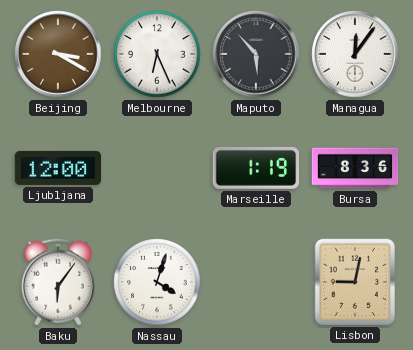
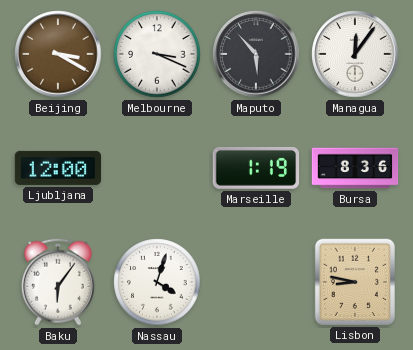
Melbourne: 6:26 -> 3:19 (157, 54)
Lisbon: 9:02 -> 8:47 (354, 281)
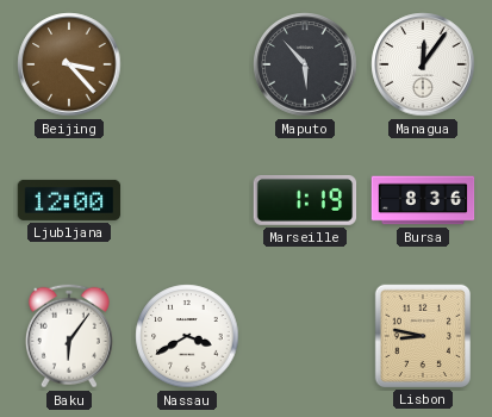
Beijing: 3:20 -> 3:23 (69, 64)
Melbourne: 3:19 -> none (157, 54)
Nassau: 4:03 -> 3:40 (187, 336)
